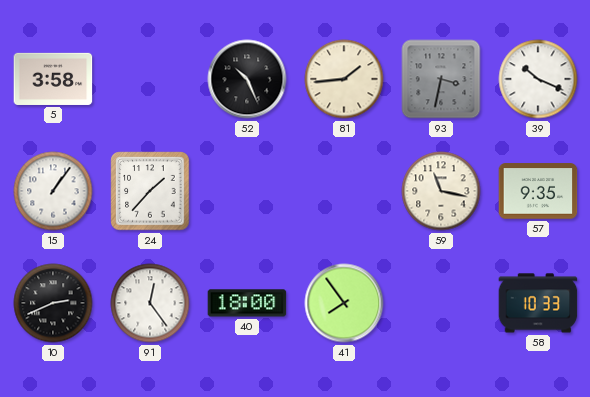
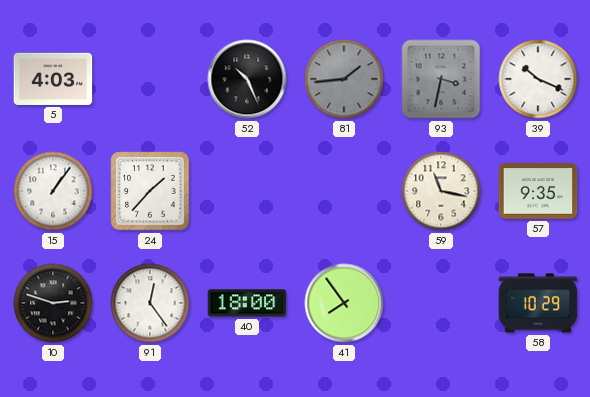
5: 3:58 -> 4:03 (53, 79)
81 dial: cream -> grey (344, 79)
10: 2:41 -> 2:48 (53, 303)
58: 10:33 -> 10:29 (538, 303)
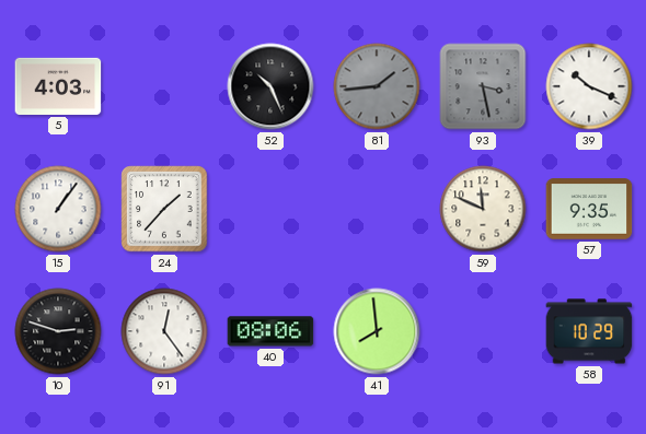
93: 3:32 -> 3:28 (483, 86)
59: 11:17 -> 11:49 (483, 209)
40: 18:00 -> 08:06 (270, 331)
41: 7:54 -> 7:59 (377, 331)
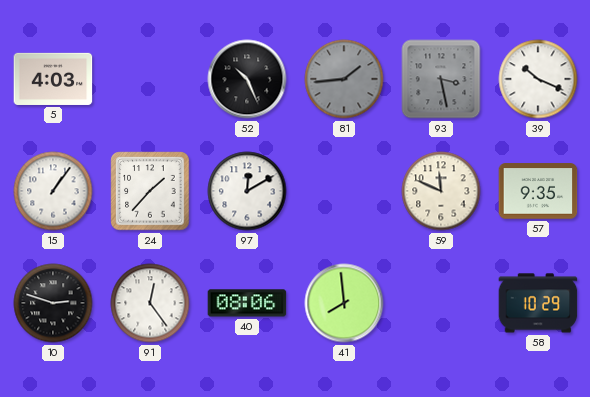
97: none -> 12:10 (247, 191)
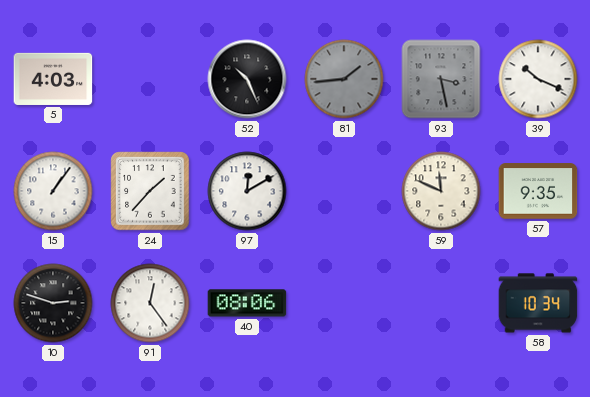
41: 7:59 -> none (344, 303)
58: 10:29 -> 10:34 (538, 303)
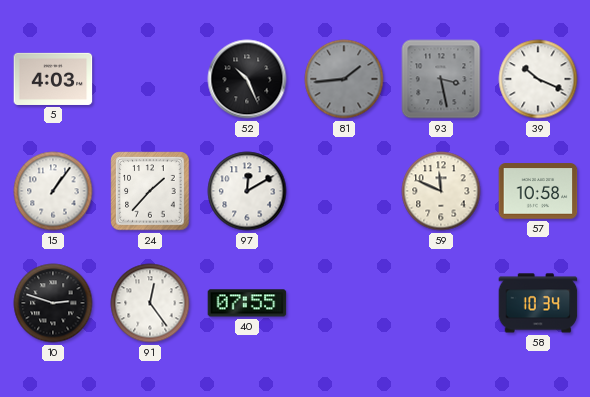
57: 9:35 -> 10:58 (538, 191)
40: 08:06 -> 07:55 (247, 303)
